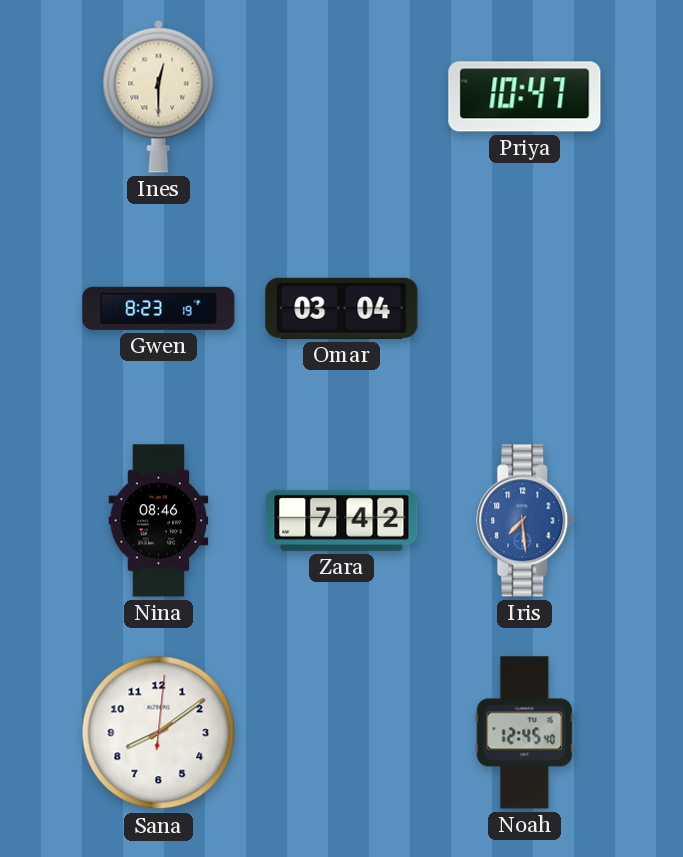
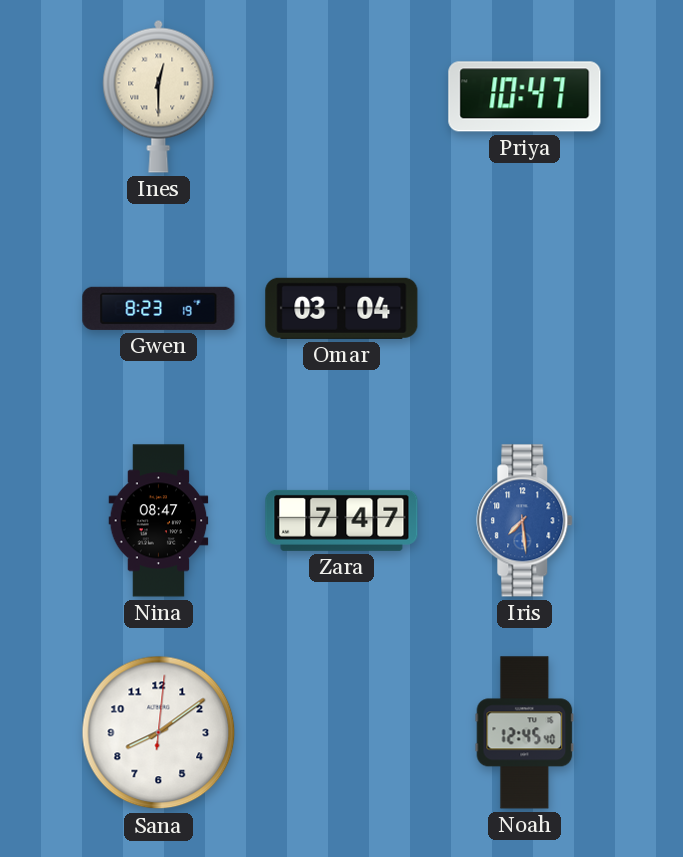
Nina: 08:46 -> 08:47 (159, 521)
Zara: 7:42 -> 7:47 (342, 520)
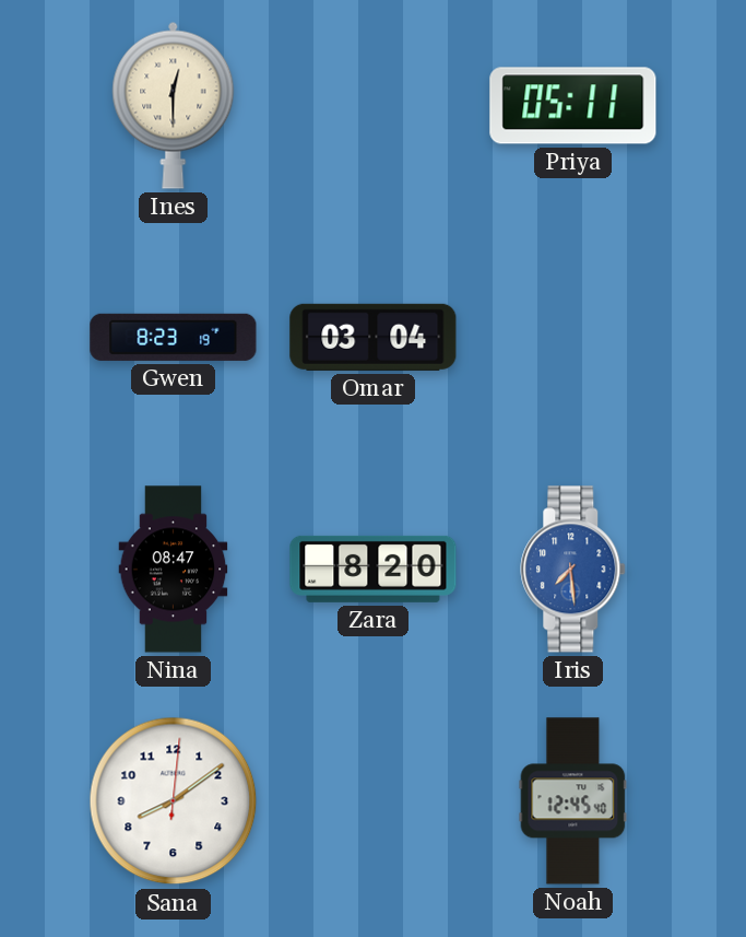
Priya: 10:47 -> 05:11 (573, 106)
Zara: 7:47 -> 8:20 (374, 569)
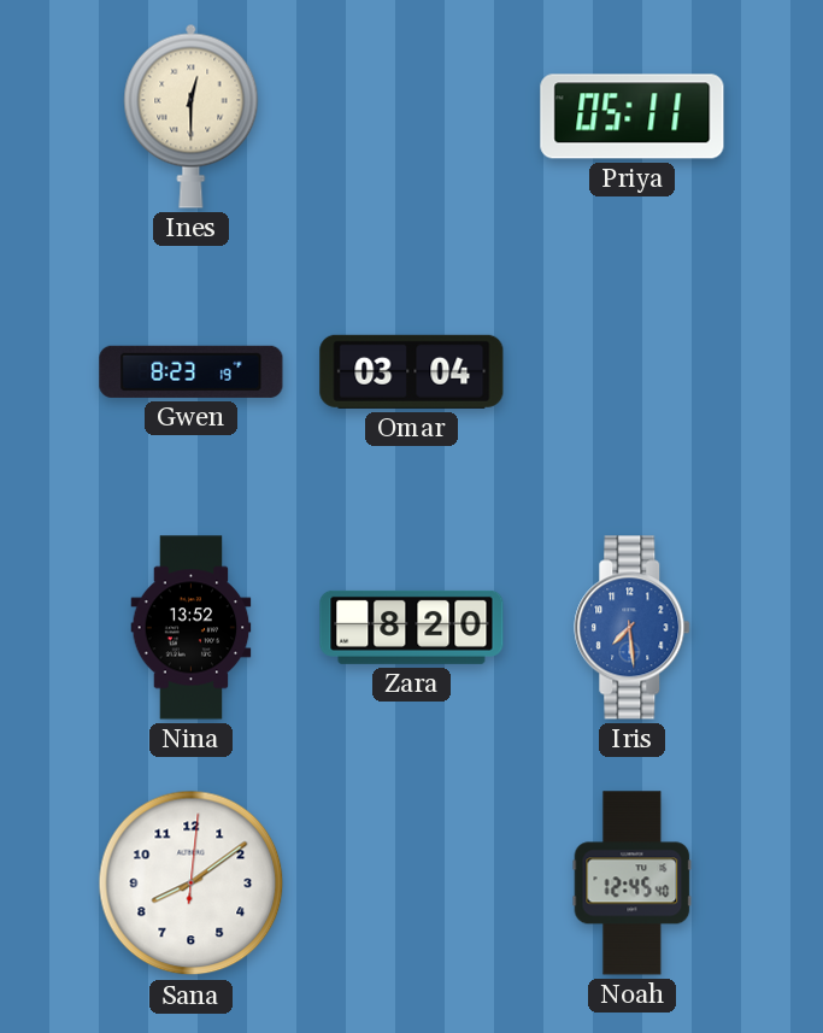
Nina: 08:47 -> 13:52 (192, 628)
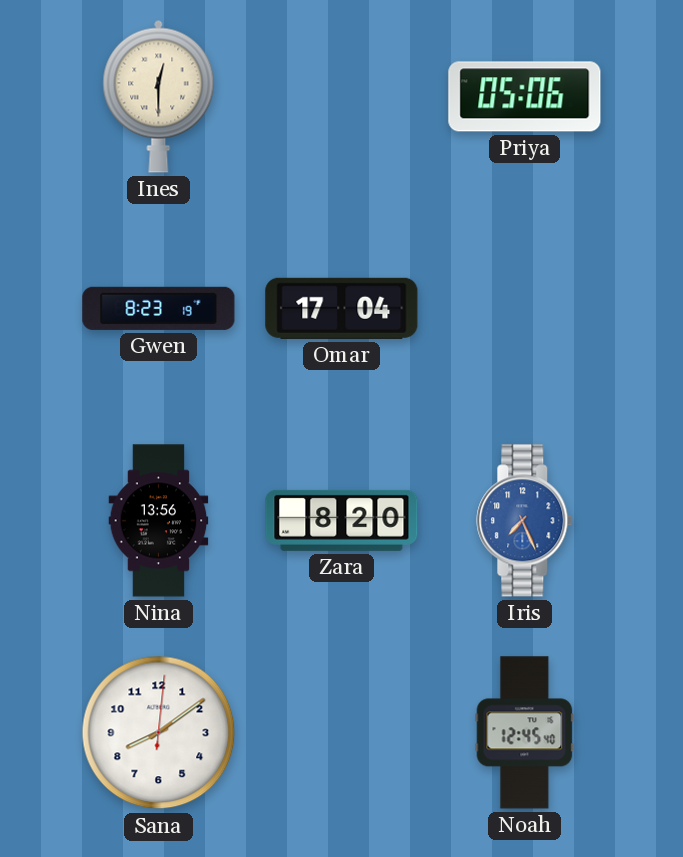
Priya: 05:11 -> 05:06 (525, 97)
Omar: 03:04 -> 17:04 (342, 308)
Nina: 13:52 -> 13:56 (159, 521)
Iris: 7:29 -> 7:26 (525, 521)
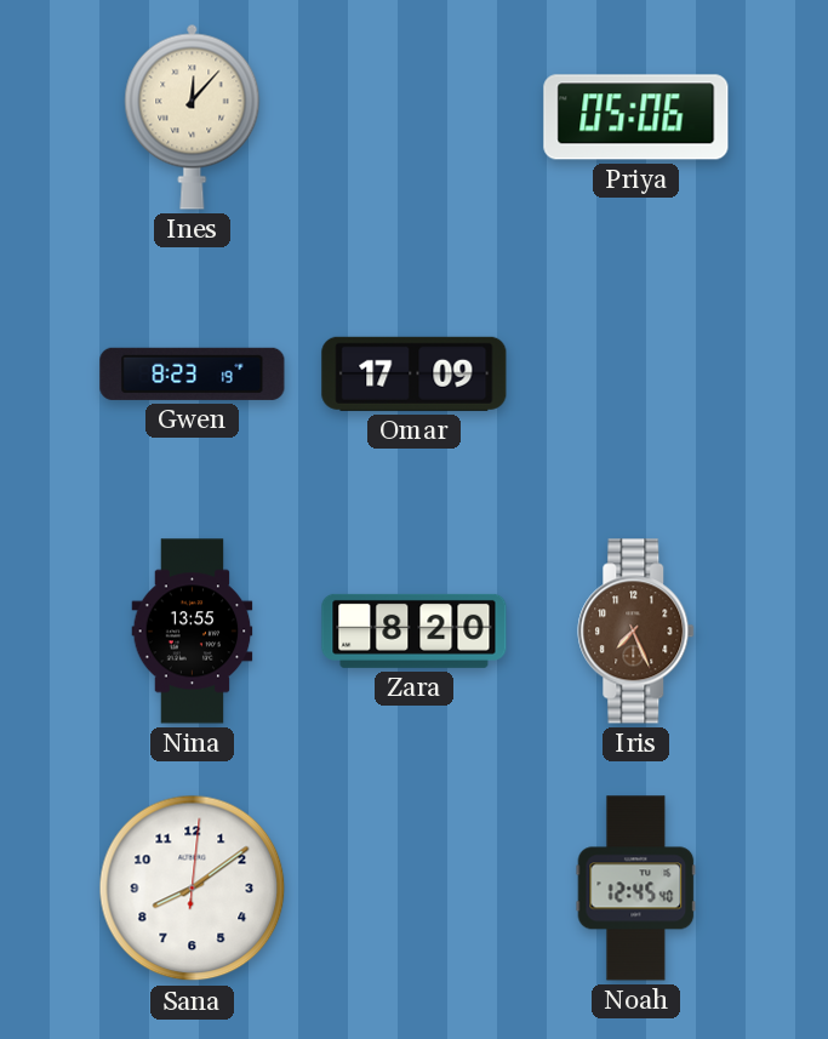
Ines: 12:30 -> 12:07 (193, 116)
Omar: 17:04 -> 17:09 (415, 373)
Nina: 13:56 -> 13:55 (193, 632)
Iris dial: blue -> brown (636, 632)
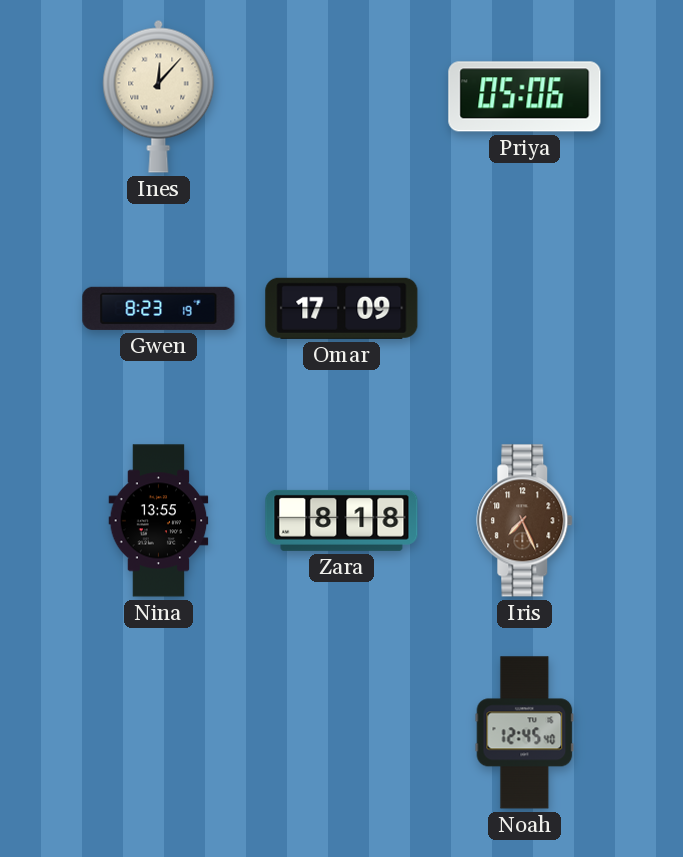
Zara: 8:20 -> 8:18 (342, 520)
Sana: 8:09 -> none (193, 889)
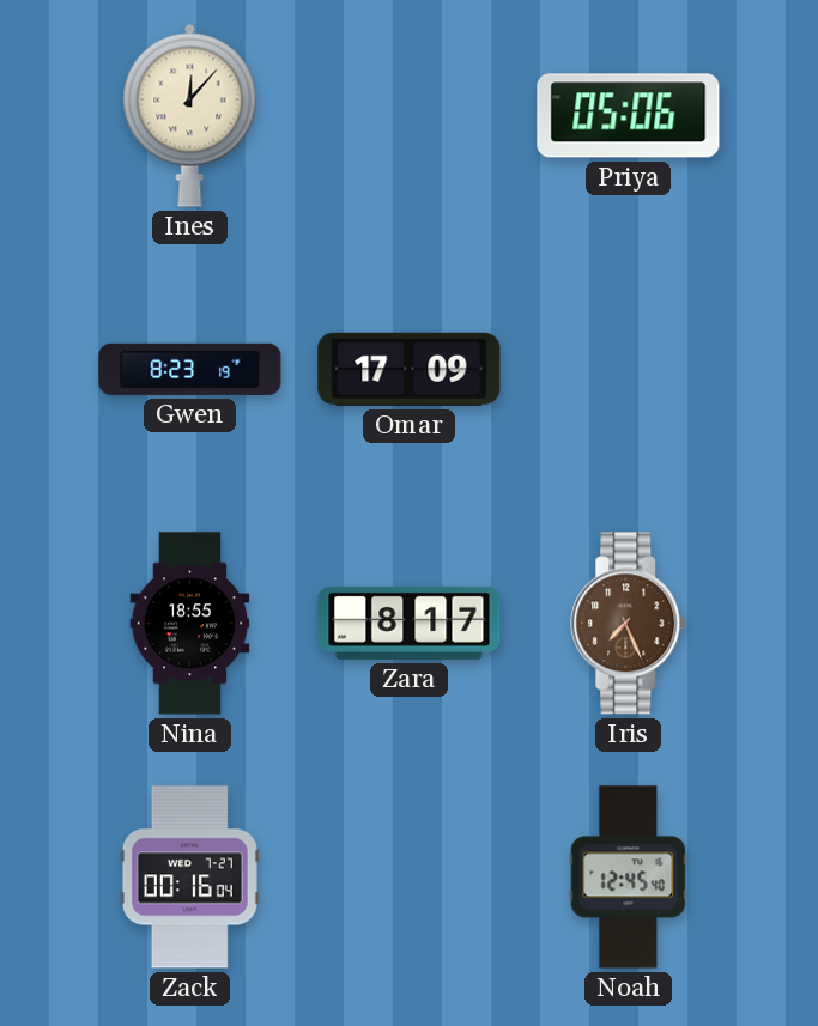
Nina: 13:55 -> 18:55 (190, 624)
Zara: 8:18 -> 8:17 (410, 623)
Zack: none -> 00:16 (189, 878)
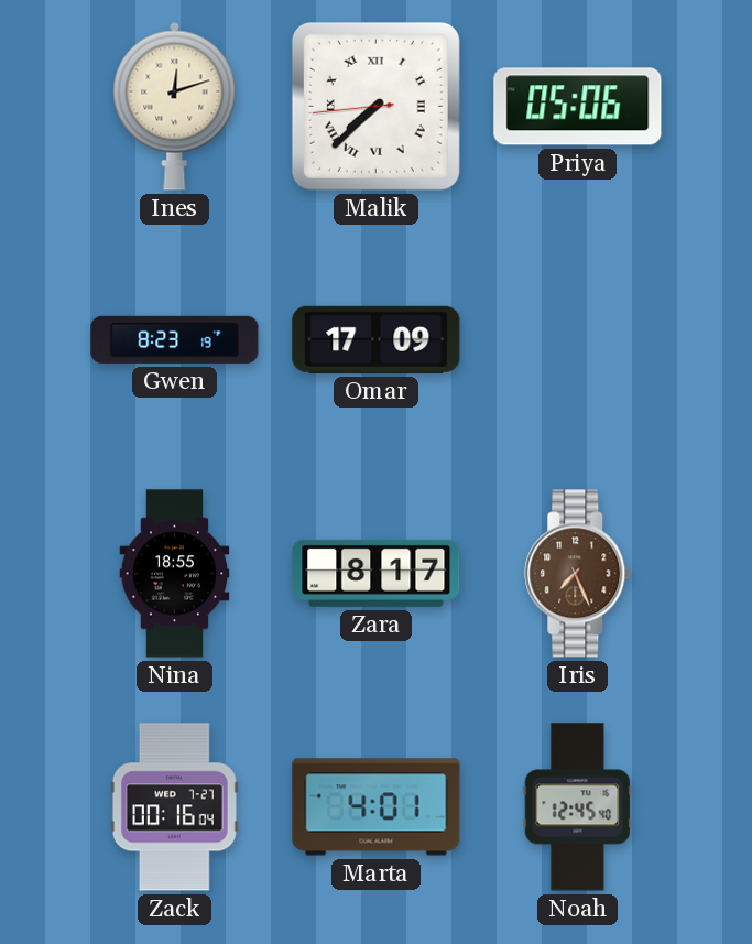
Ines: 12:07 -> 12:12 (175, 106)
Malik: none -> 7:37 (375, 106)
Marta: none -> 4:01 (377, 807)
